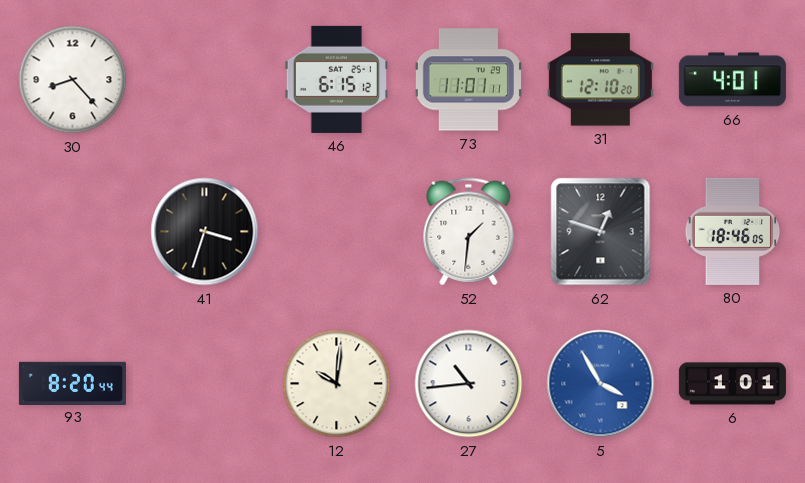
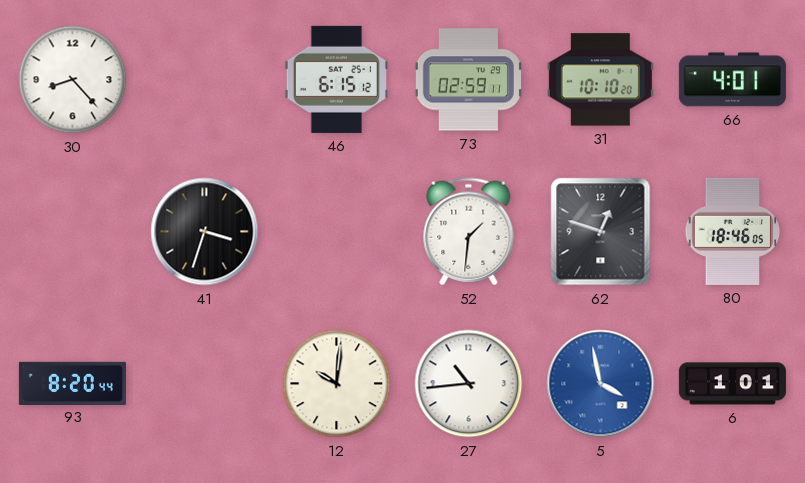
73: 11:01 -> 02:59 (468, 80)
31: 12:10 -> 10:10 (600, 80)
5: 3:55 -> 3:58 (601, 384)
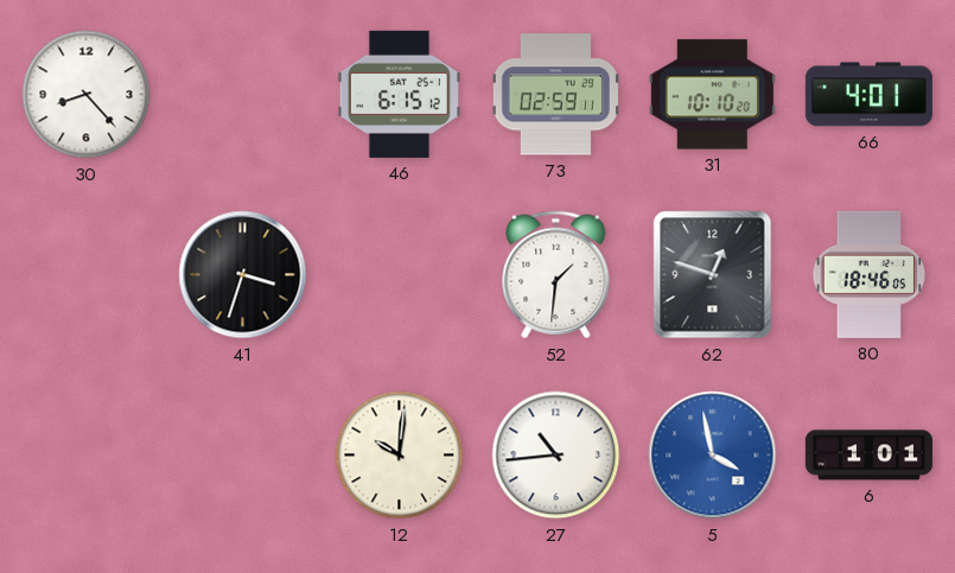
93: 8:20 -> none (72, 383)
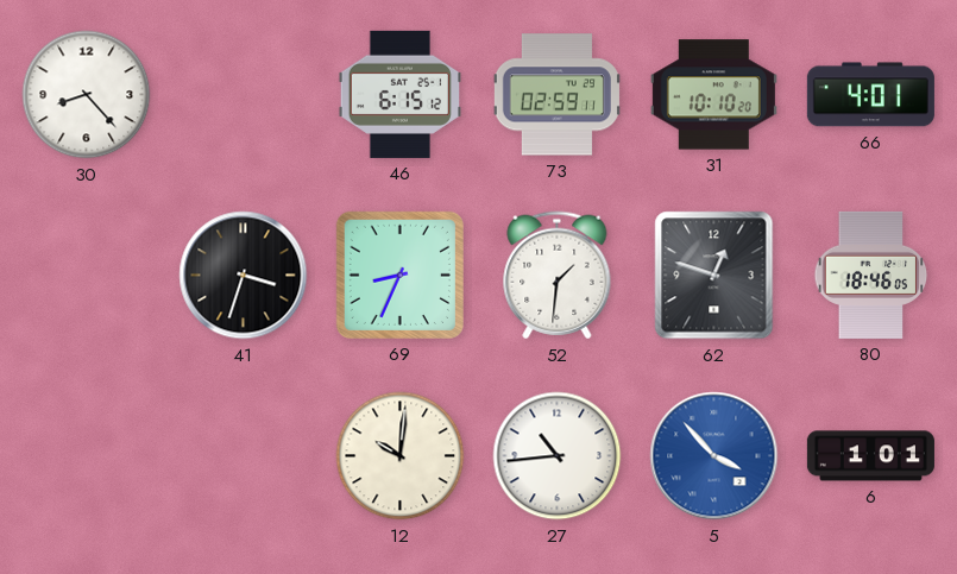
69: none -> 8:34 (399, 275)
5: 3:58 -> 3:53 (714, 456)
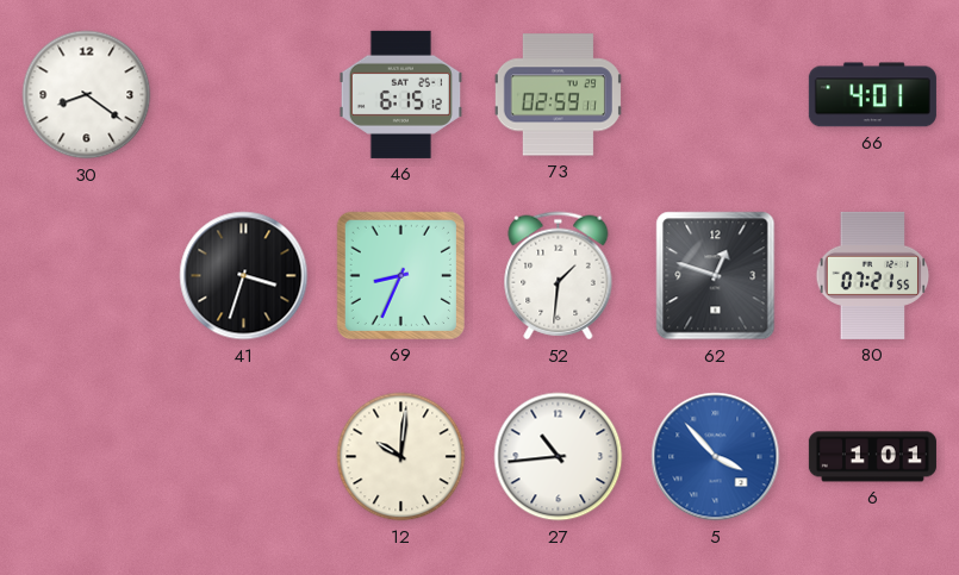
30: 8:23 -> 8:21 (87, 95)
31: 10:10 -> none (713, 95)
80: 18:46 -> 07:21 (873, 275)
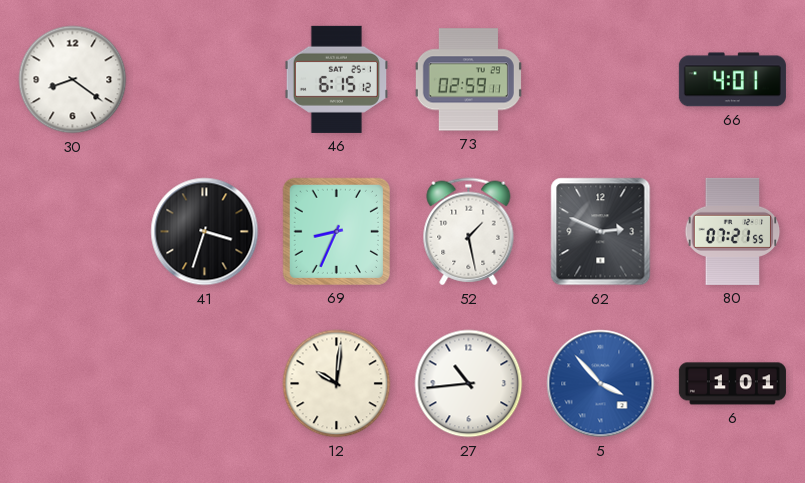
52: 1:31 -> 1:28 (469, 232)
62: 12:48 -> 2:49 (601, 232)
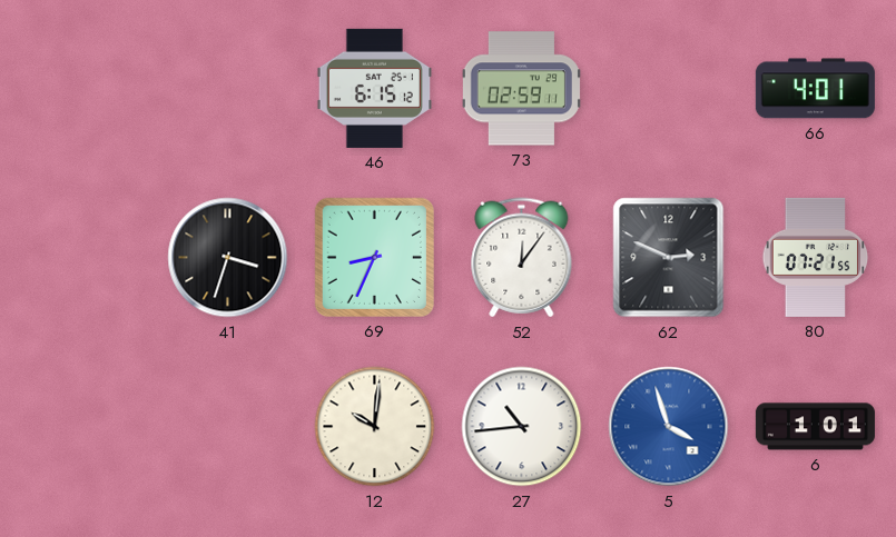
30: 8:21 -> none (73, 80)
52: 1:28 -> 12:06 (522, 258)
5: 3:53 -> 3:57 (669, 427)
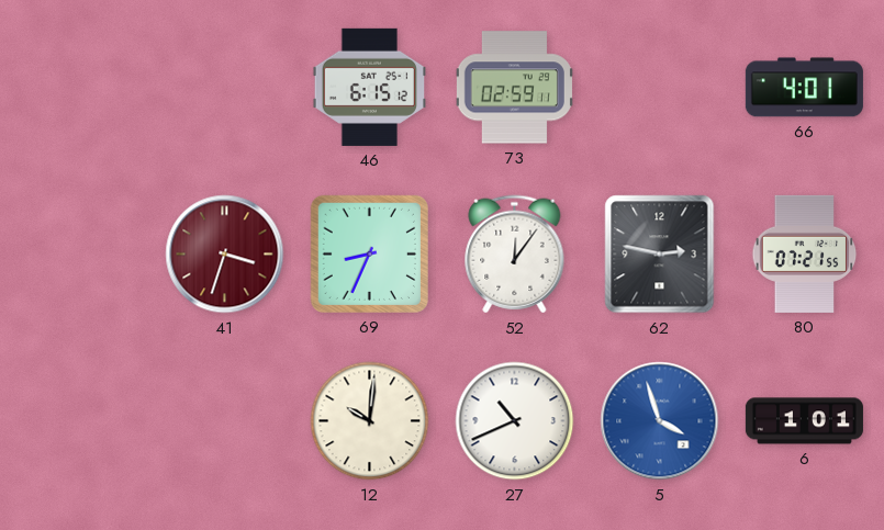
41 dial: black -> burgundy (225, 255)
62: 2:49 -> 2:47 (660, 255)
27: 10:44 -> 10:41 (515, 421)
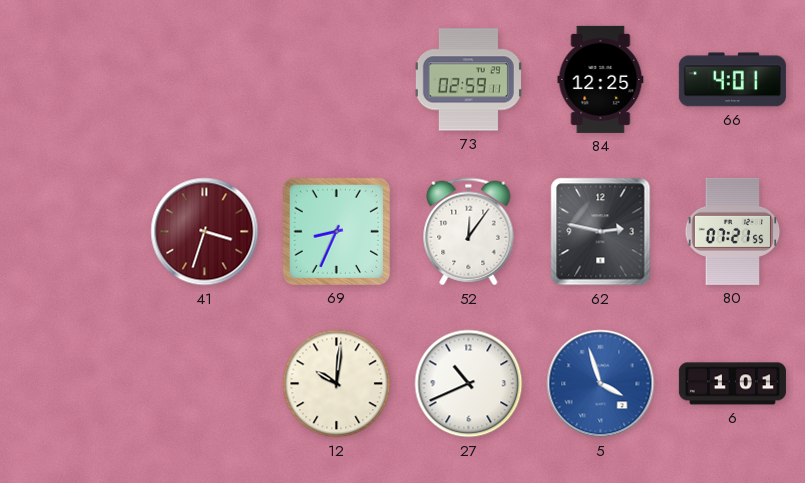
46: 6:15 -> none (369, 87)
84: none -> 12:25 (601, 79)
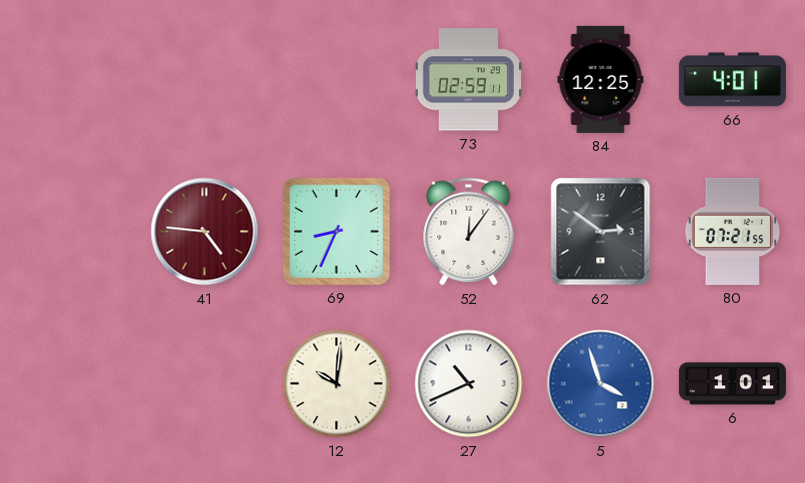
41: 3:33 -> 4:46 (205, 232)
62: 2:47 -> 2:51 (601, 232)
